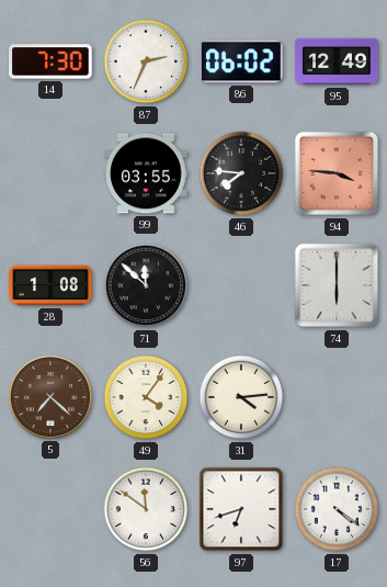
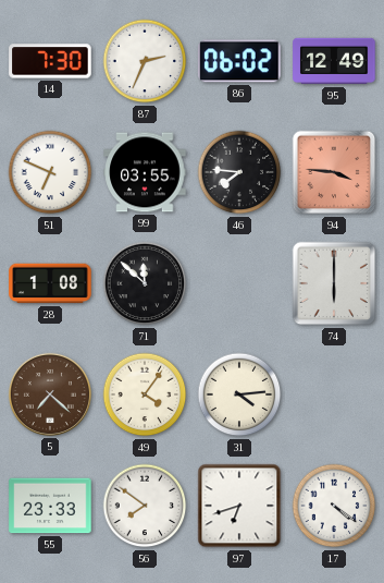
51: none -> 6:49 (50, 172)
55: none -> 23:33 (50, 506)
56: 11:51 -> 7:51 (145, 506)
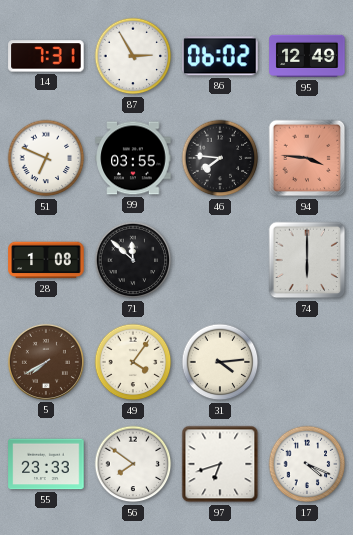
14: 7:30 -> 7:31 (46, 56)
87: 2:34 -> 2:55 (133, 56)
5: 7:22 -> 7:40 (46, 362)
17: 4:21 -> 4:19 (307, 464)
